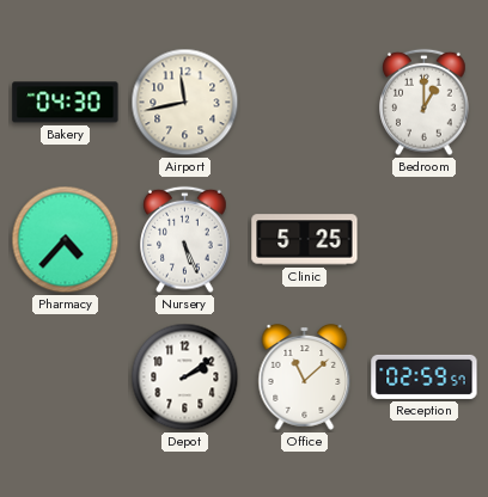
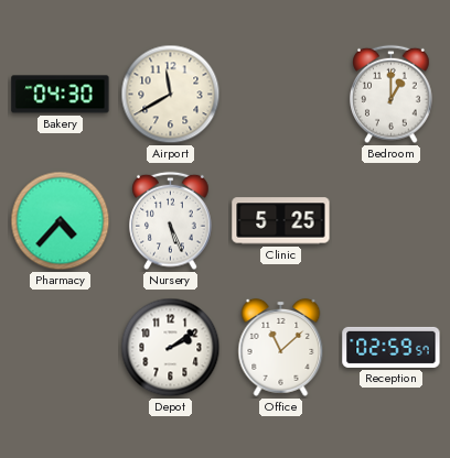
Airport: 11:43 -> 11:40 (171, 95)
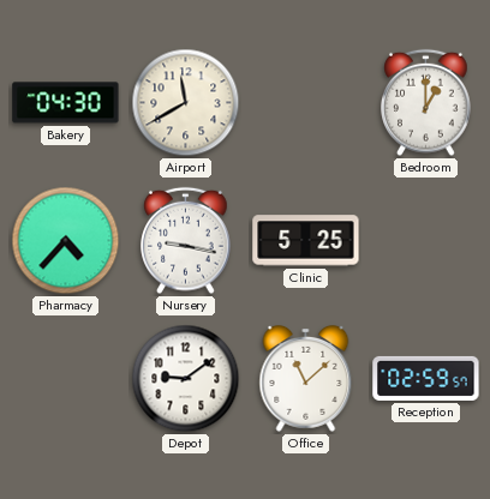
Nursery: 5:26 -> 9:17 (186, 241)
Depot: 2:09 -> 9:09 (186, 379)
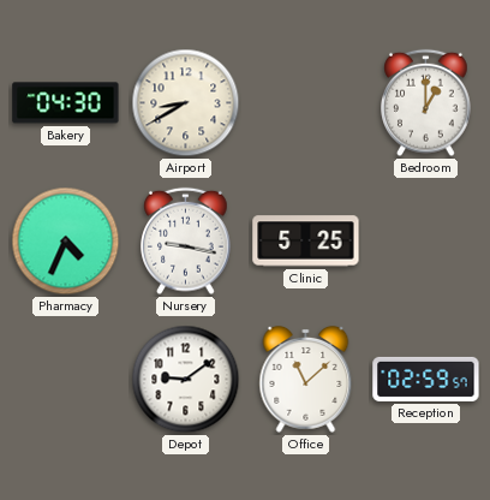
Airport: 11:40 -> 8:40 (186, 103)
Pharmacy: 4:37 -> 4:34 (66, 242)
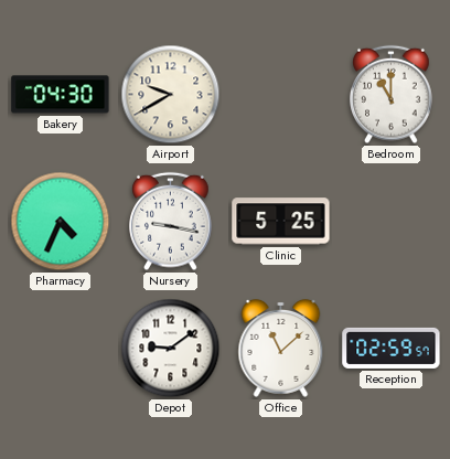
Airport: 8:40 -> 9:40 (171, 95)
Bedroom: 1:00 -> 11:00 (392, 95)
